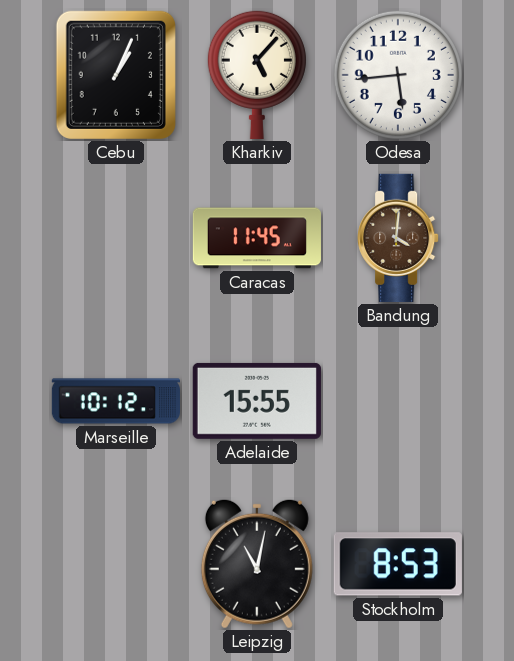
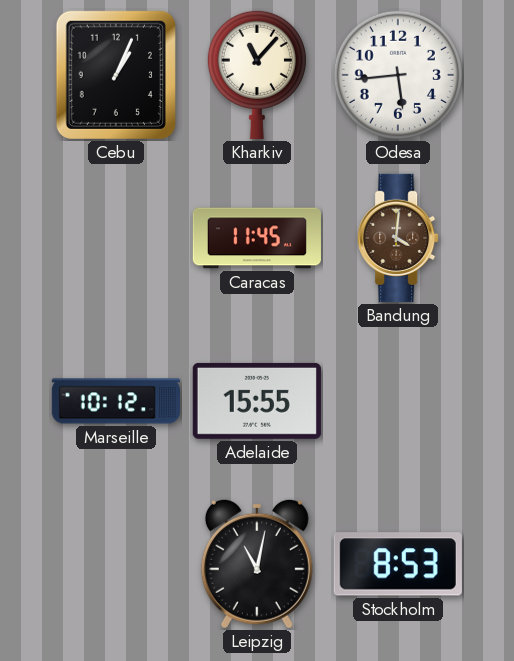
Kharkiv: 5:07 -> 11:07 (257, 74)
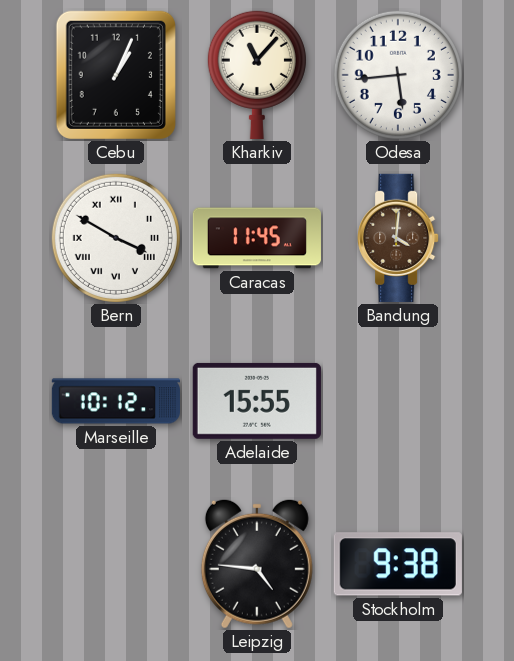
Bern: none -> 3:50 (116, 238)
Leipzig: 11:02 -> 4:46 (257, 564)
Stockholm: 8:53 -> 9:38 (398, 564)
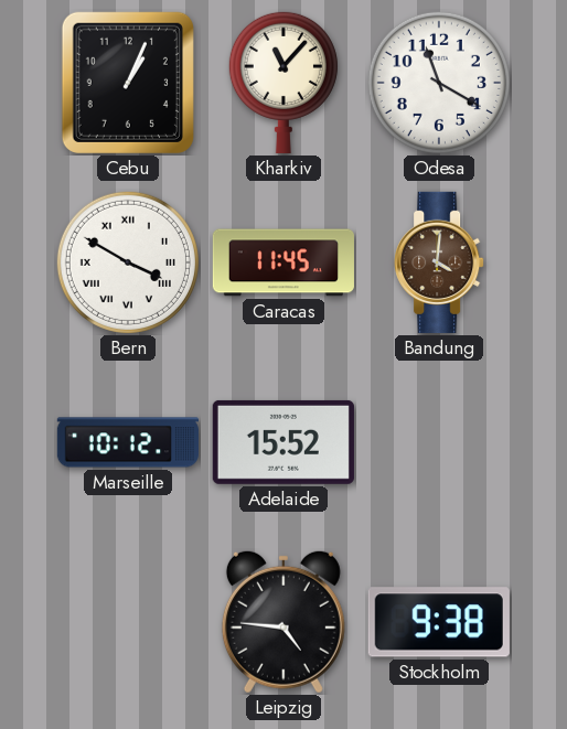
Odesa: 5:44 -> 11:20 (439, 83)
Adelaide: 15:55 -> 15:52 (283, 442)
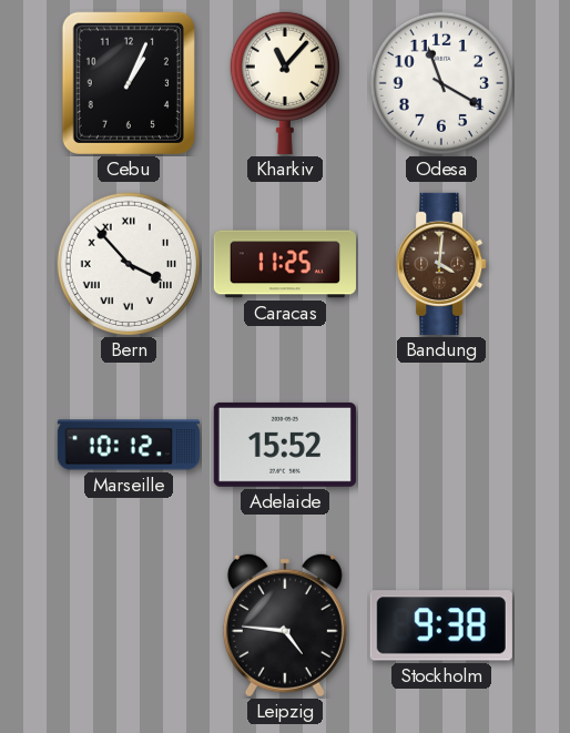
Bern: 3:50 -> 3:53 (129, 264)
Caracas: 11:45 -> 11:25 (285, 264)
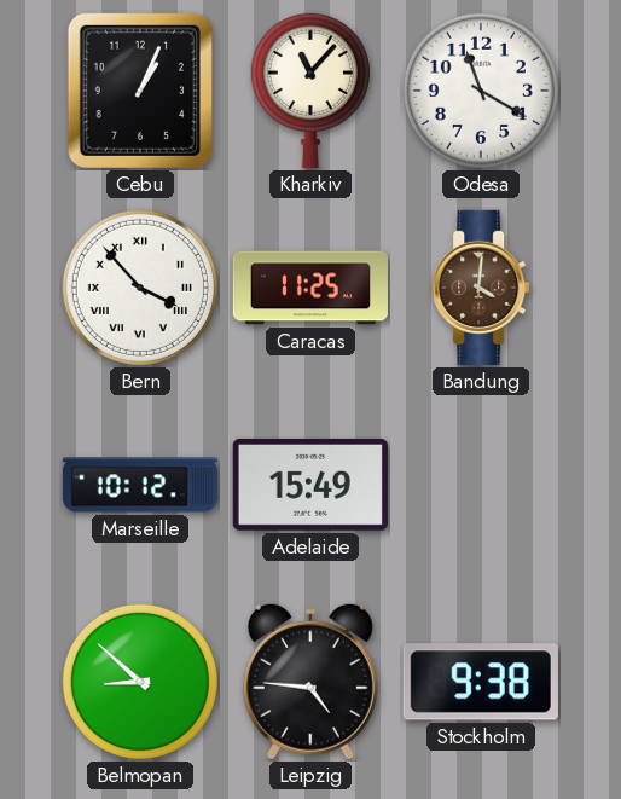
Adelaide: 15:52 -> 15:49 (310, 485)
Belmopan: none -> 8:52 (140, 682)
